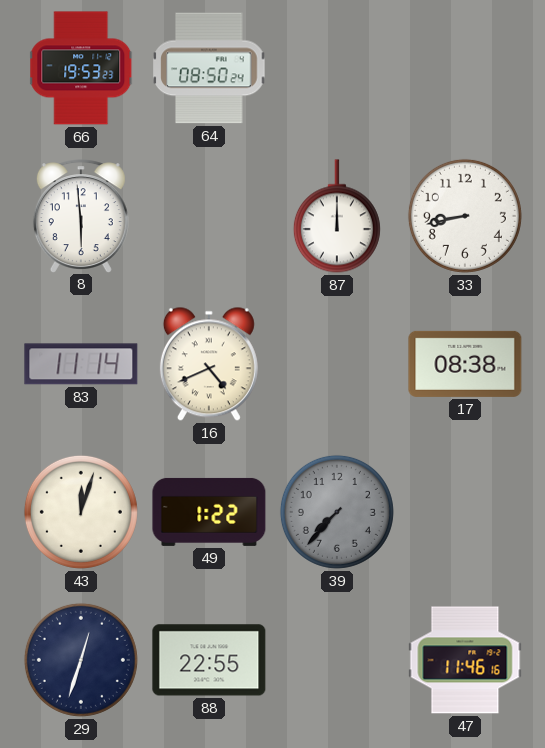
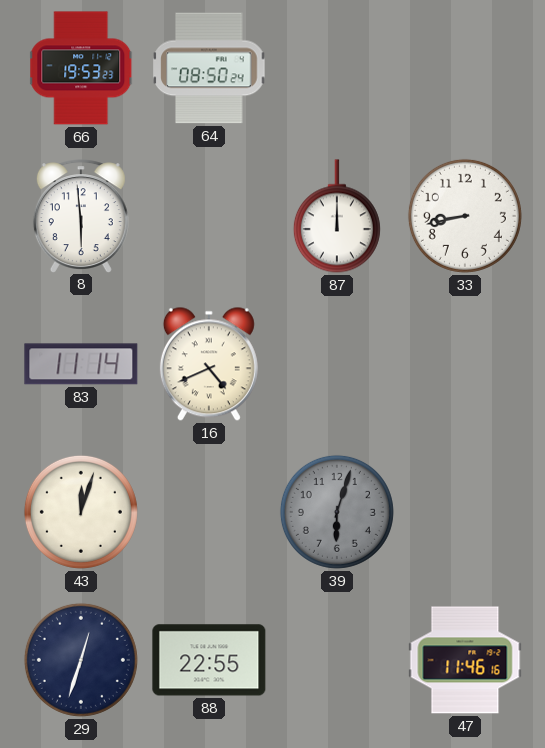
17: 08:38 -> none (465, 364)
49: 1:22 -> none (209, 512)
39: 7:37 -> 6:03 (337, 512)
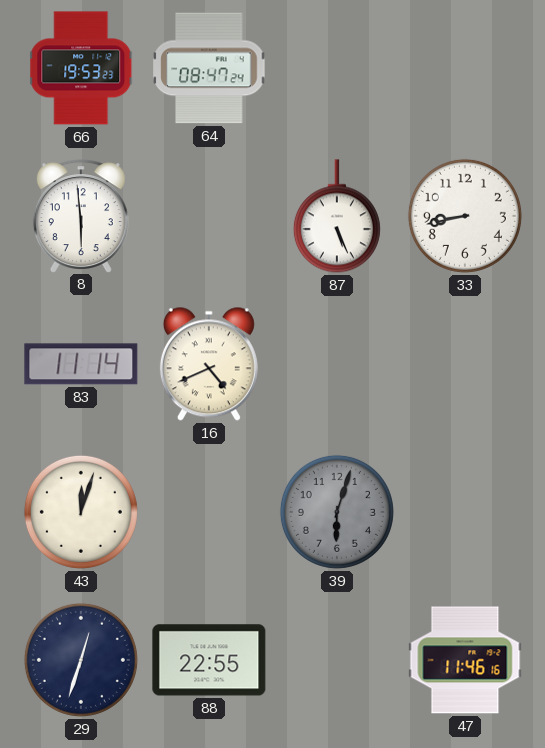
64: 08:50 -> 08:47 (209, 68)
87: 12:00 -> 5:26 (337, 216)
